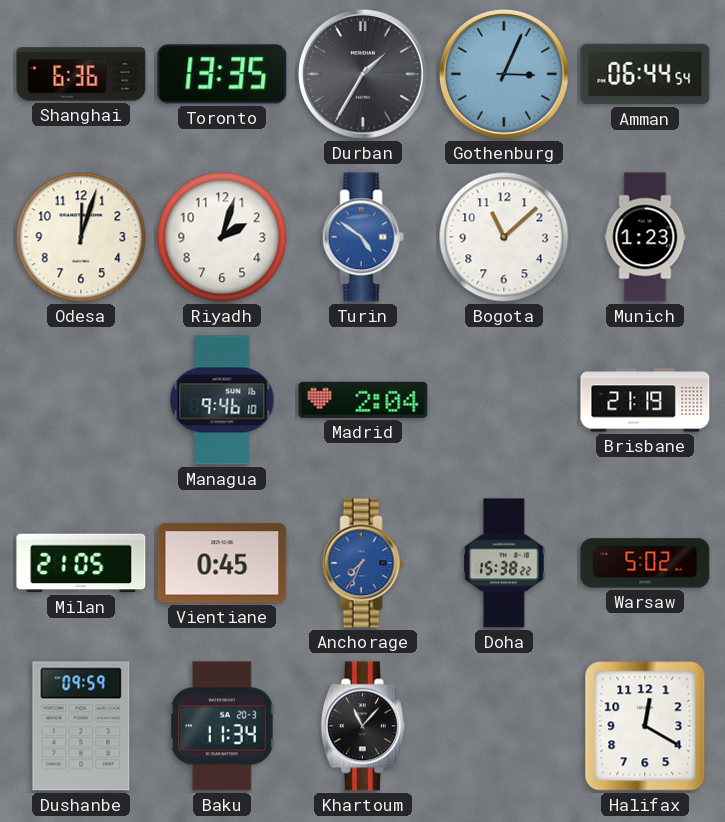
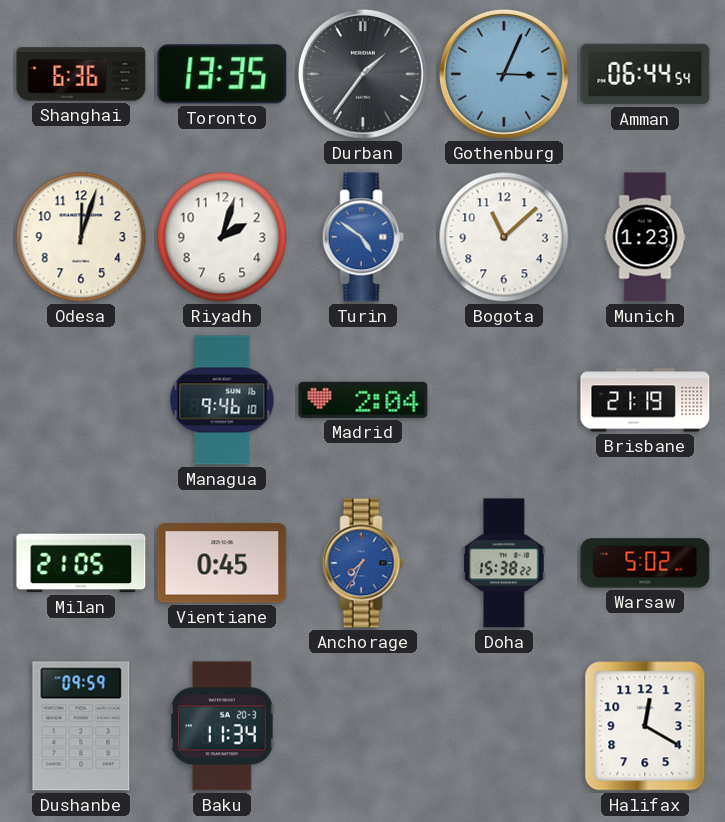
Durban: 1:35 -> 1:36 (363, 74)
Khartoum: 11:07 -> none (363, 726)
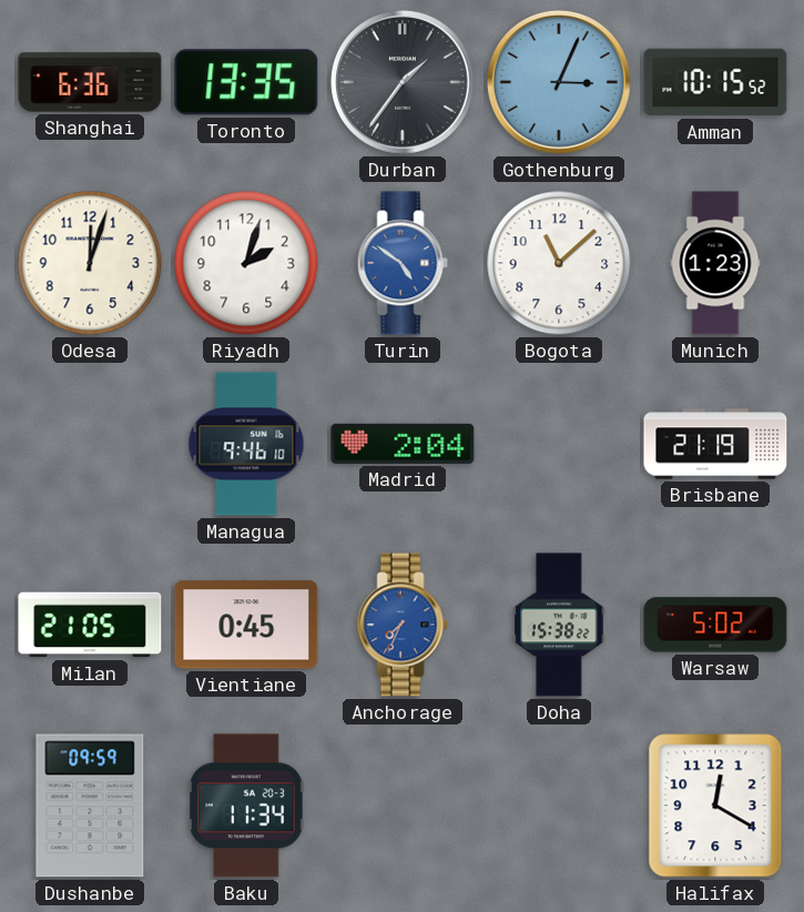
Amman: 06:44 -> 10:15 (715, 82)
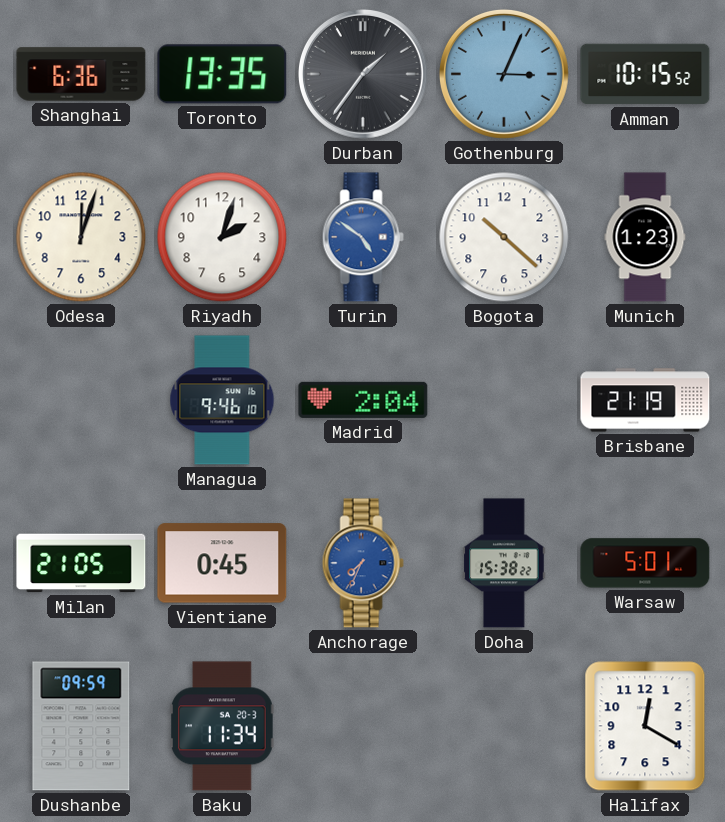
Bogota: 11:08 -> 10:22 (504, 237)
Warsaw: 5:02 -> 5:01 (645, 563)
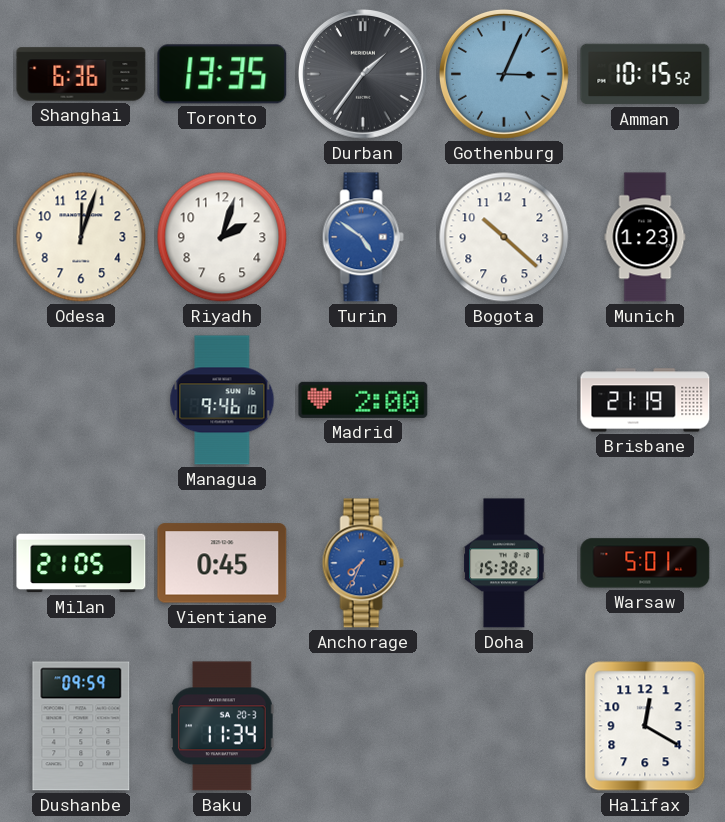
Madrid: 2:04 -> 2:00 (363, 400)
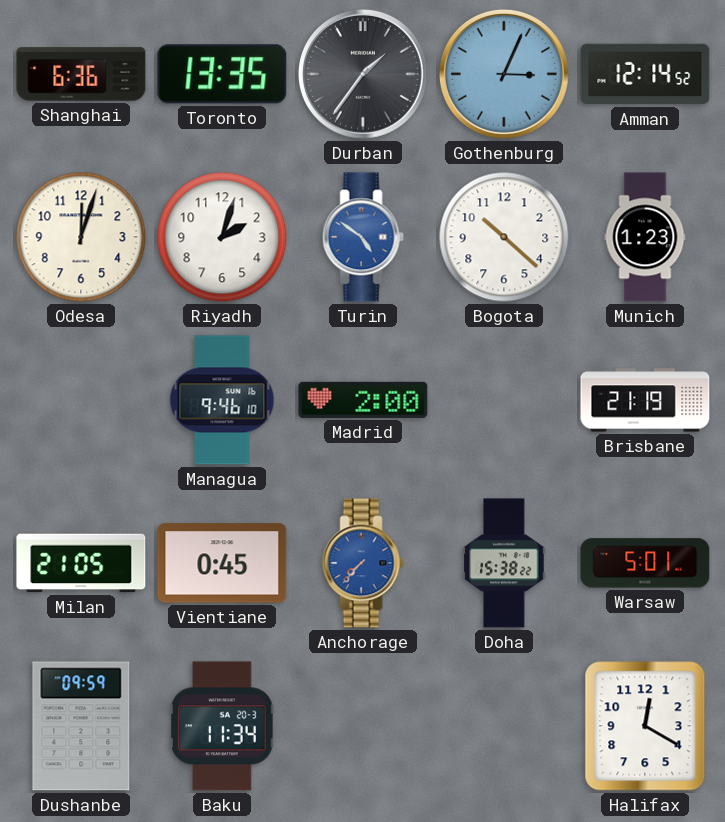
Amman: 10:15 -> 12:14 (645, 74)
Anchorage: 7:34 -> 7:37 (363, 563)
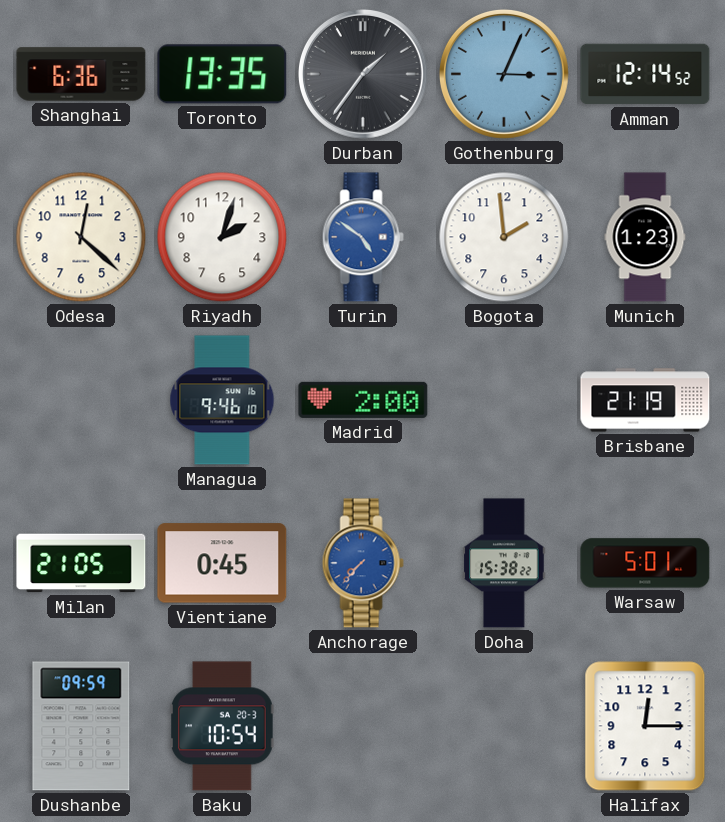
Odesa: 12:03 -> 12:22 (81, 237)
Bogota: 10:22 -> 1:59 (504, 237)
Baku: 11:34 -> 10:54 (222, 726)
Halifax: 12:20 -> 12:15 (645, 726)
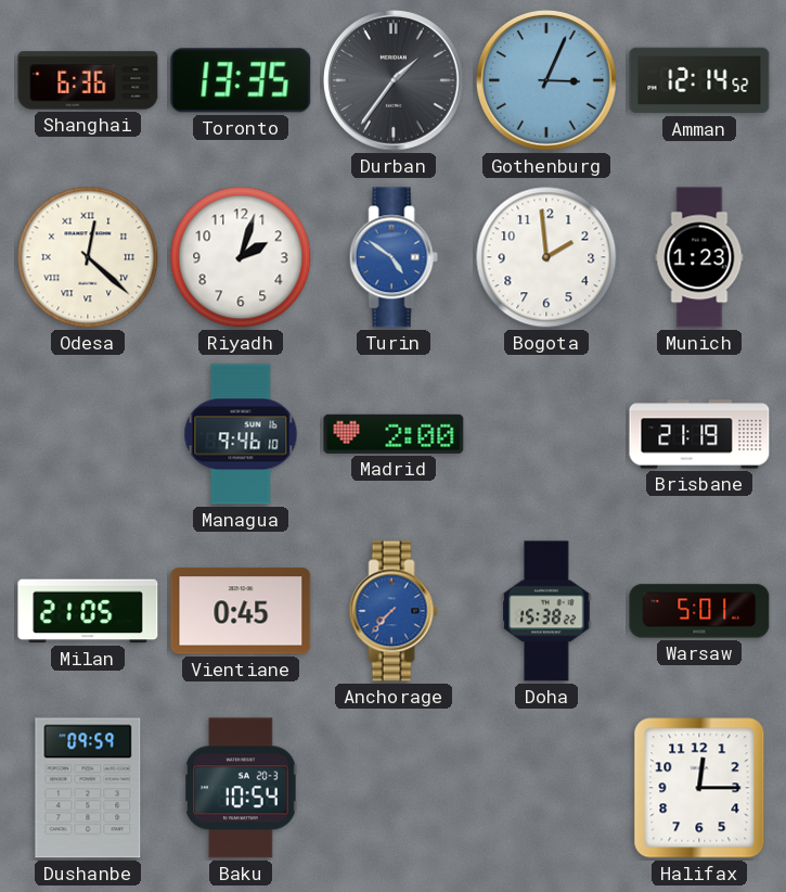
Odesa numerals: Arabic -> Roman (88, 257)
